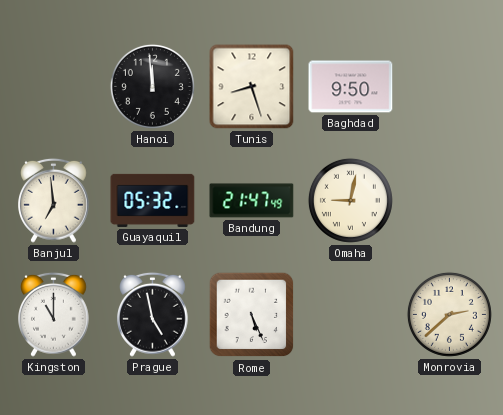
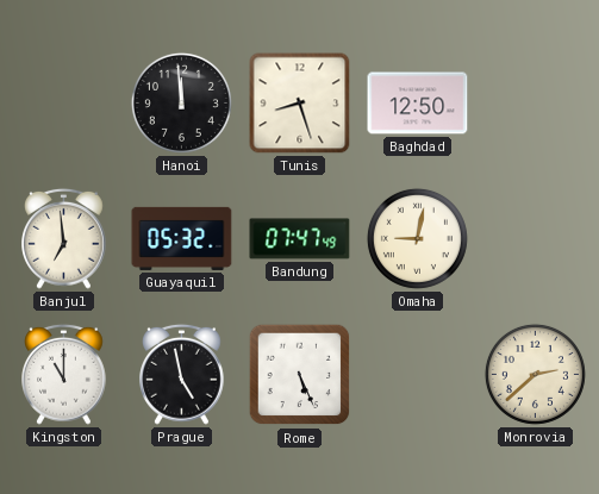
Baghdad: 9:50 -> 12:50 (418, 104)
Bandung: 21:47 -> 07:47 (300, 239)
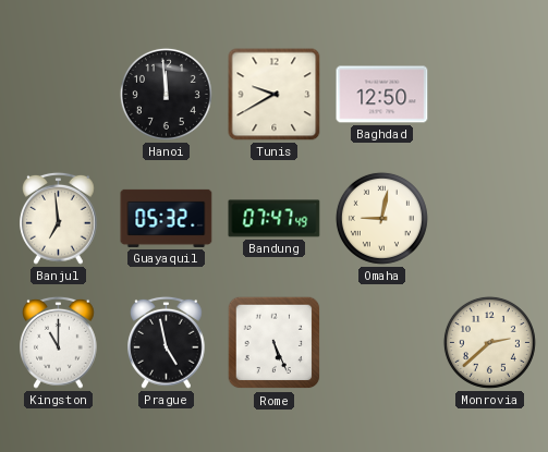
Tunis: 8:27 -> 9:40 (275, 95)
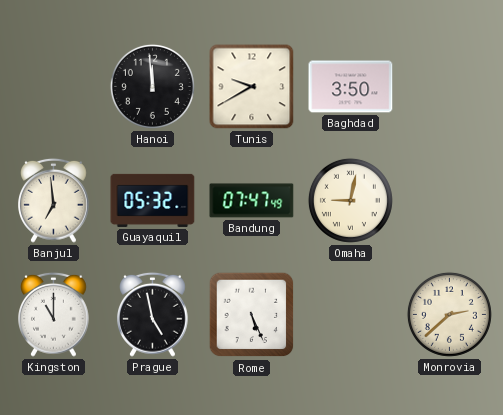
Baghdad: 12:50 -> 3:50 (351, 87)
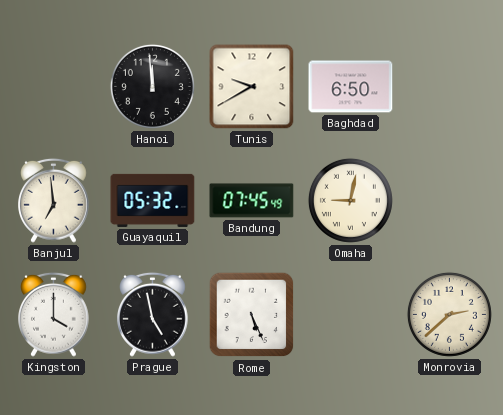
Baghdad: 3:50 -> 6:50 (351, 87)
Bandung: 07:47 -> 07:45 (252, 201)
Kingston: 11:00 -> 4:00 (54, 314)
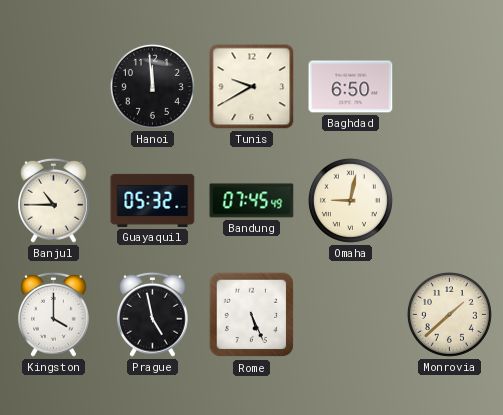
Banjul: 6:59 -> 10:45 (54, 200)
Monrovia: 2:38 -> 1:38 (449, 314)
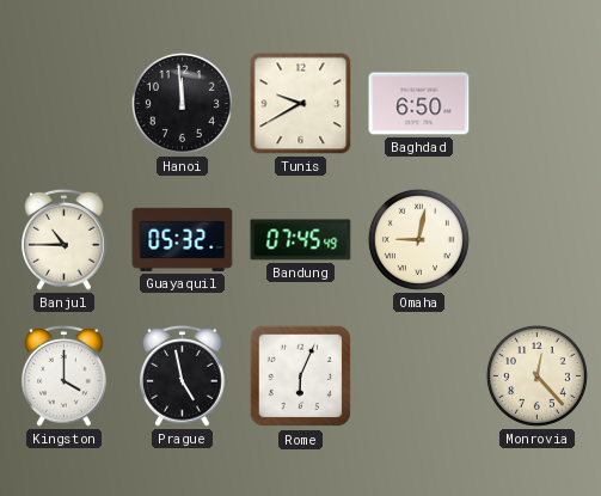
Rome: 5:26 -> 6:04 (301, 376)
Monrovia: 1:38 -> 12:23 (536, 375)
